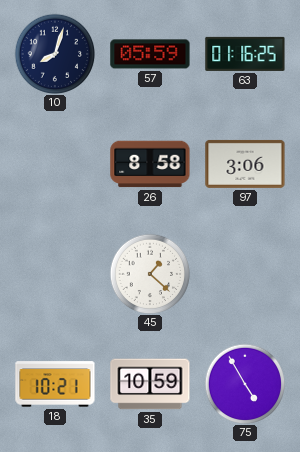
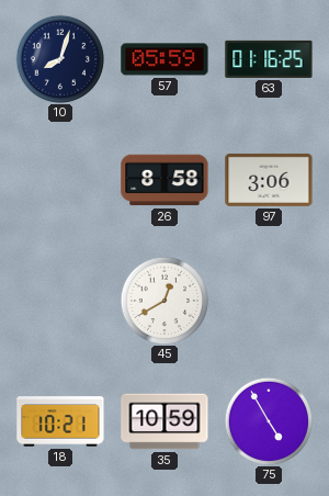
45: 1:22 -> 12:40 (164, 301)
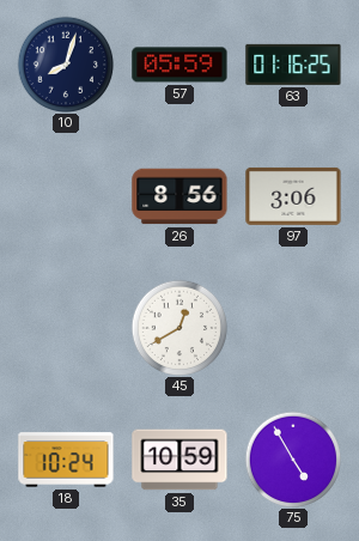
26: 8:58 -> 8:56 (180, 196)
18: 10:21 -> 10:24 (66, 460)
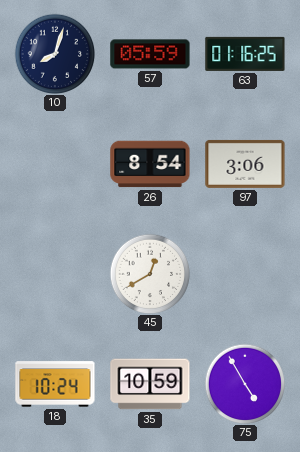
26: 8:56 -> 8:54 (150, 164)
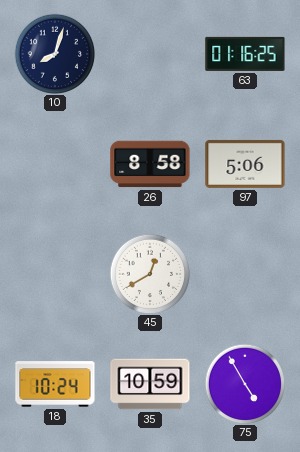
57: 05:59 -> none (150, 54)
26: 8:54 -> 8:58 (150, 164)
97: 3:06 -> 5:06 (245, 164)
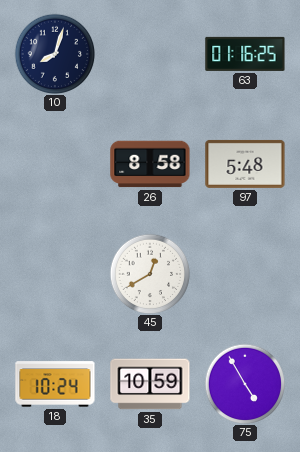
97: 5:06 -> 5:48 (245, 164)
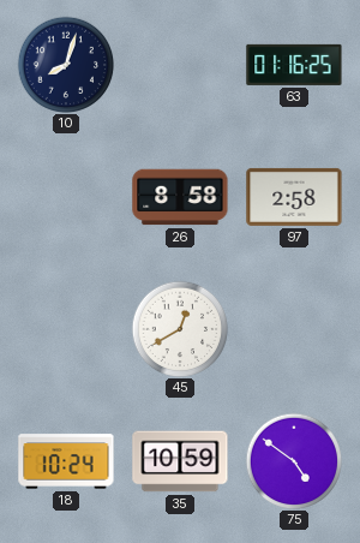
97: 5:48 -> 2:58 (294, 197)
75: 4:55 -> 4:51 (294, 461)
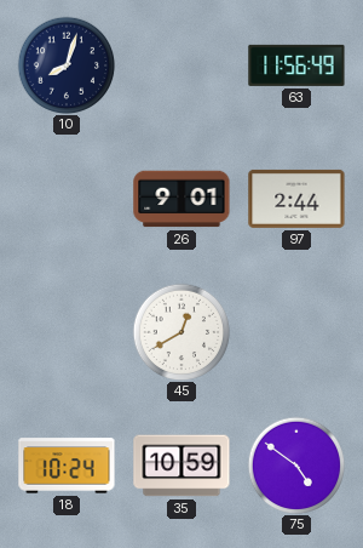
63: 01:16 -> 11:56 (296, 65)
26: 8:58 -> 9:01 (181, 199)
97: 2:58 -> 2:44 (296, 199)
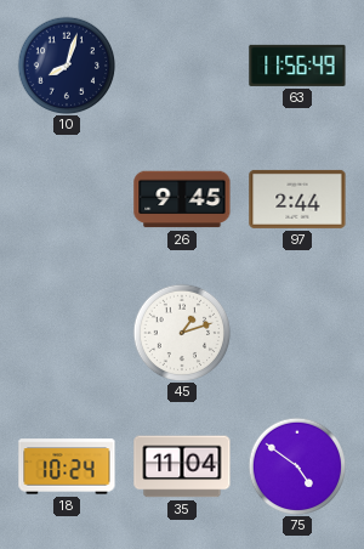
26: 9:01 -> 9:45 (182, 199)
45: 12:40 -> 1:12 (182, 333)
35: 10:59 -> 11:04 (182, 466)
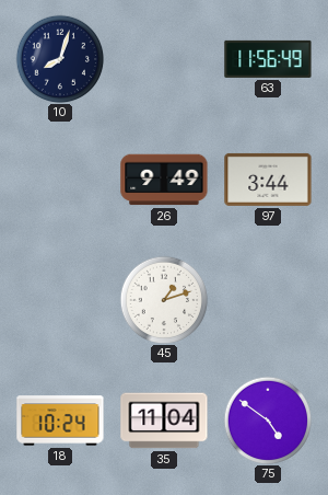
26: 9:45 -> 9:49 (164, 180)
97: 2:44 -> 3:44 (268, 180)
